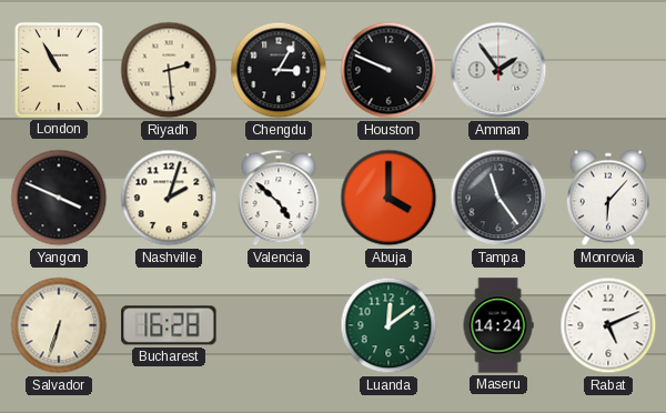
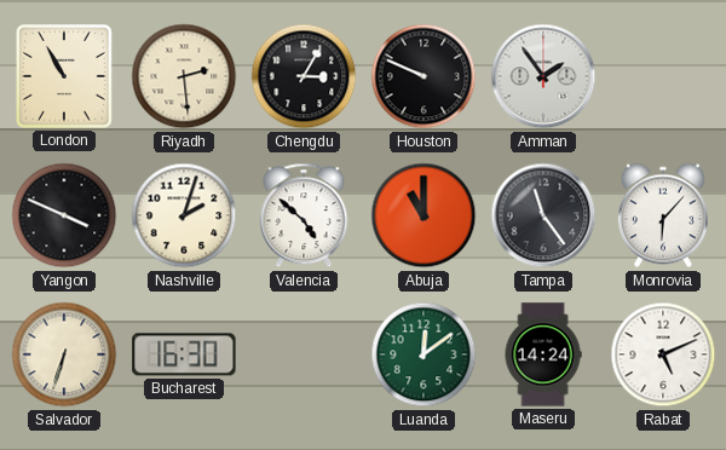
Abuja: 4:00 -> 11:00 (423, 215)
Bucharest: 16:28 -> 16:30 (184, 354)
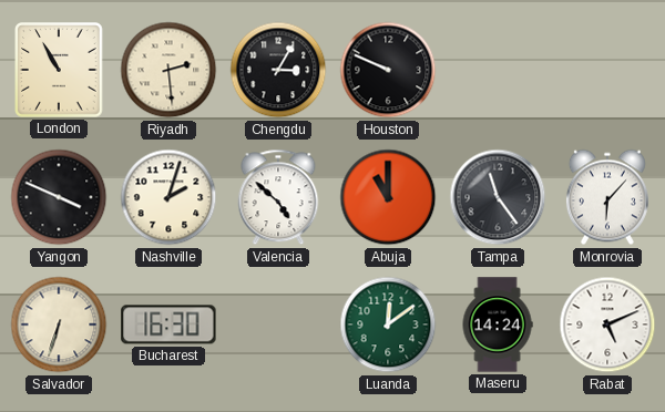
Amman: 1:54 -> none (543, 76)
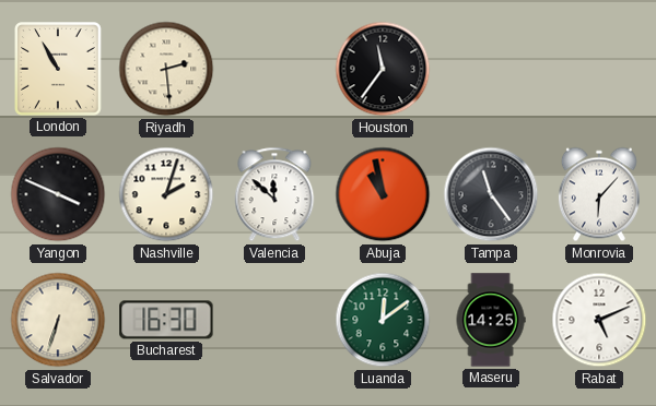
Chengdu: 3:05 -> none (278, 70)
Houston: 9:49 -> 11:36 (383, 69)
Valencia: 4:52 -> 11:52 (274, 194)
Abuja: 11:00 -> 10:58 (383, 194)
Maseru: 14:24 -> 14:25 (491, 320)
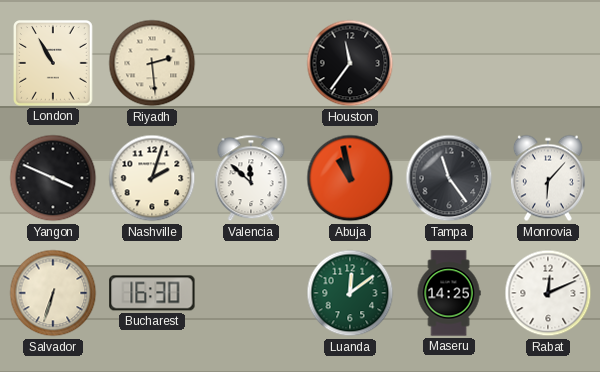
Rabat: 5:11 -> 12:11 (548, 293)
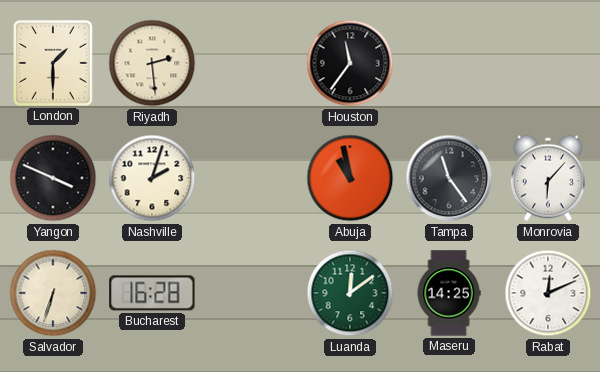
London: 10:55 -> 1:30 (53, 63)
Valencia: 11:52 -> none (251, 178)
Bucharest: 16:30 -> 16:28 (152, 293)
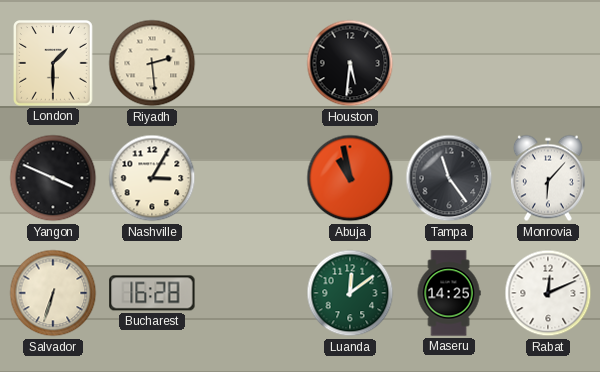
Houston: 11:36 -> 5:31 (350, 63)
Nashville: 2:03 -> 3:05 (152, 178)
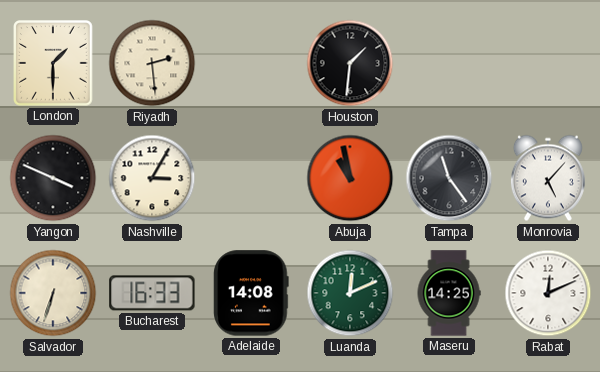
Houston: 5:31 -> 1:31 (350, 63)
Monrovia: 6:07 -> 5:07 (548, 178)
Bucharest: 16:28 -> 16:33 (152, 293)
Adelaide: none -> 14:08 (251, 293)
Luanda: 12:09 -> 12:11 (350, 293)
